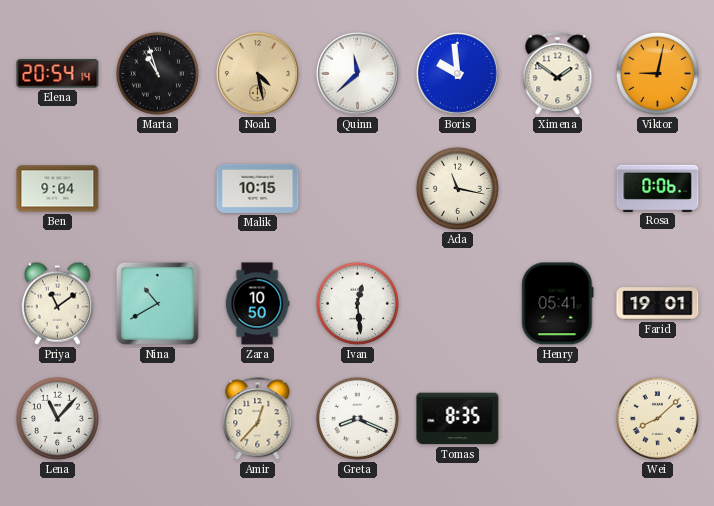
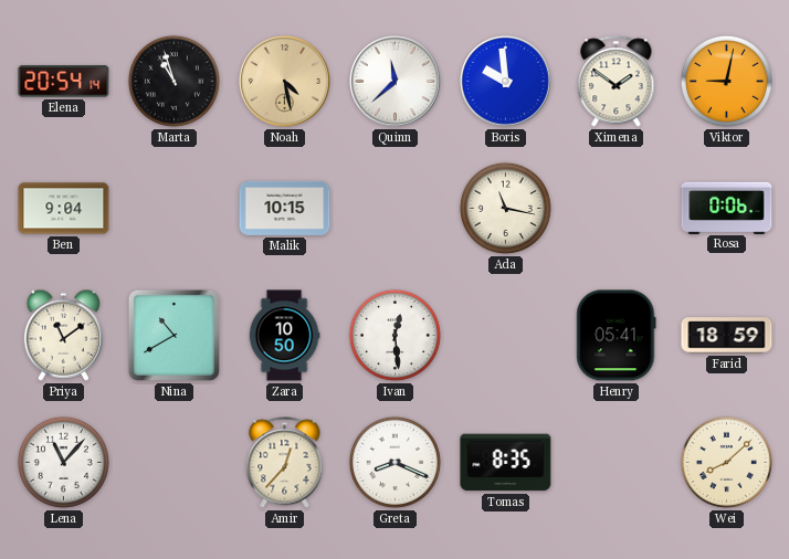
Farid: 19:01 -> 18:59 (727, 336)
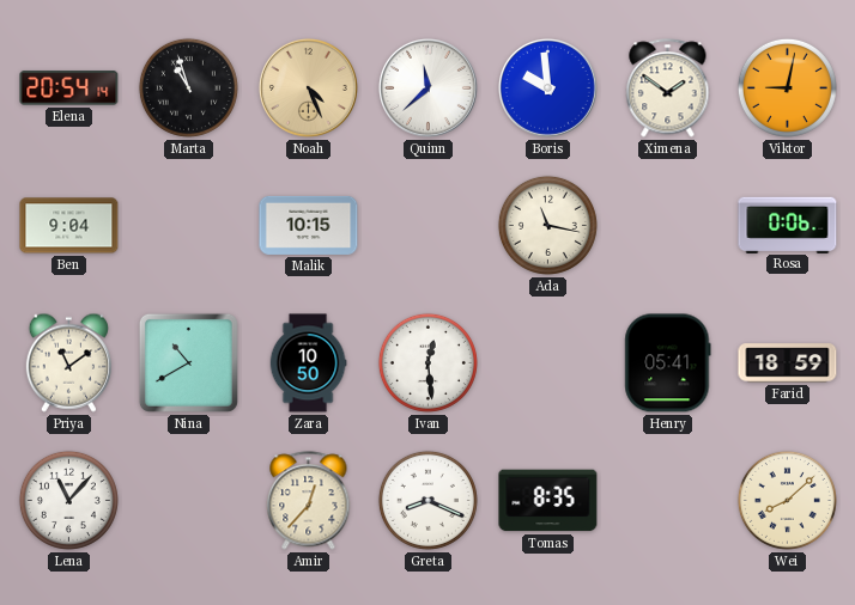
Noah: 4:28 -> 4:26 (308, 87)
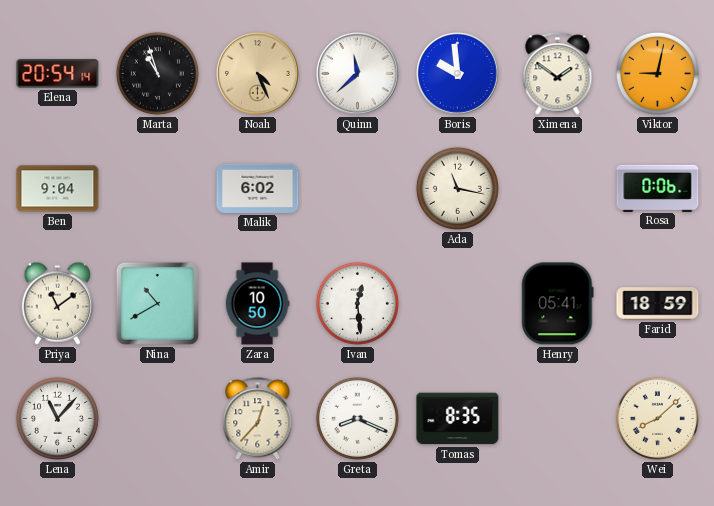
Malik: 10:15 -> 6:02 (258, 188)
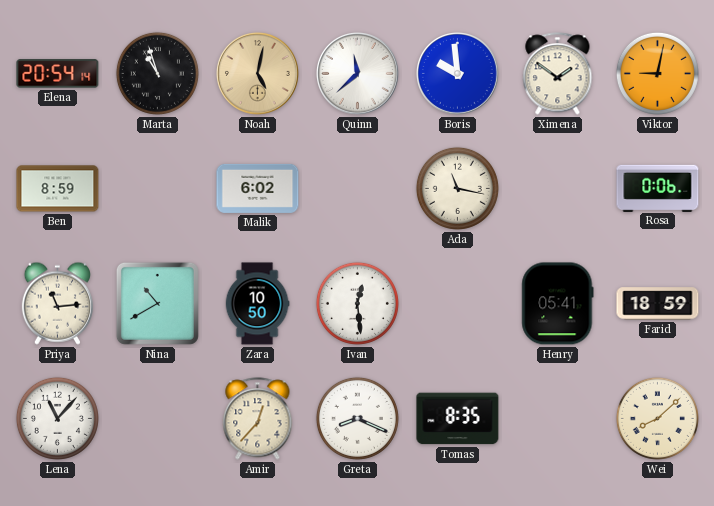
Noah: 4:26 -> 5:02 (257, 73)
Ben: 9:04 -> 8:59 (58, 189)
Priya: 11:09 -> 11:14 (57, 303)
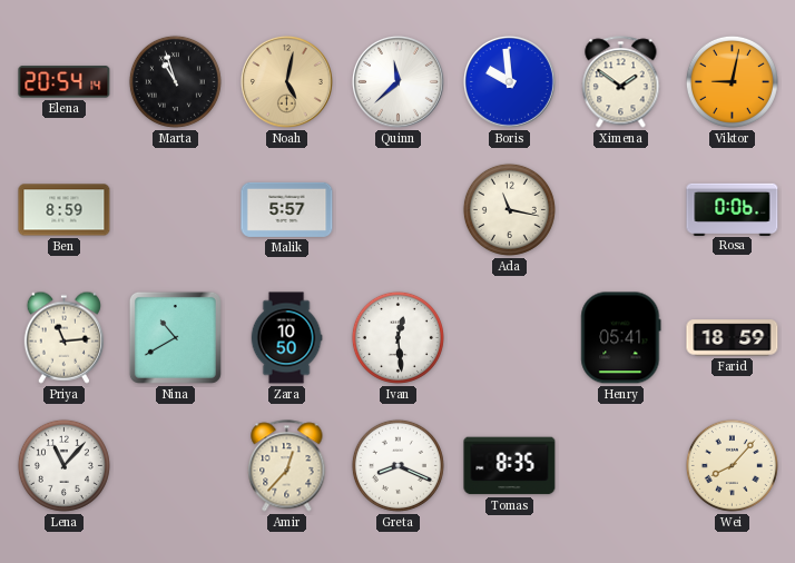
Malik: 6:02 -> 5:57 (287, 209)
Wei: 8:08 -> 8:07 (732, 465)
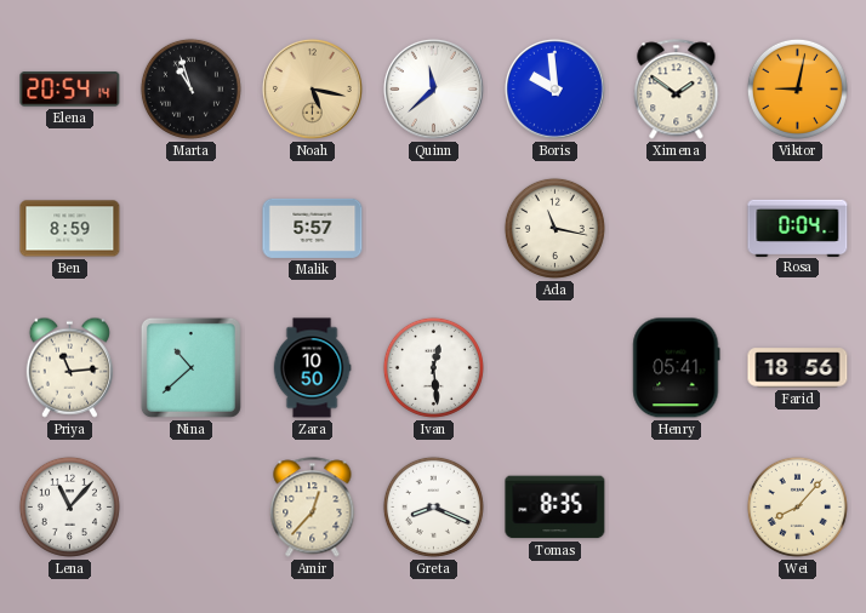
Noah: 5:02 -> 5:17 (312, 88)
Rosa: 0:06 -> 0:04 (798, 228)
Nina: 10:40 -> 10:38 (190, 367)
Farid: 18:59 -> 18:56 (798, 368)
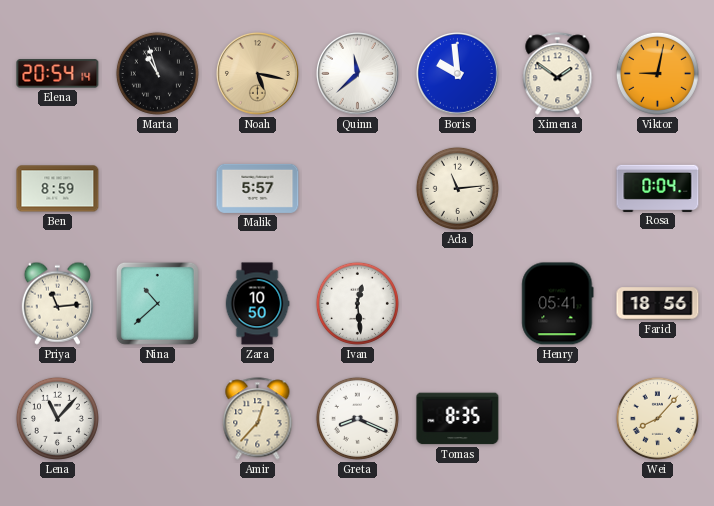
Ada: 11:17 -> 11:14 (457, 188)
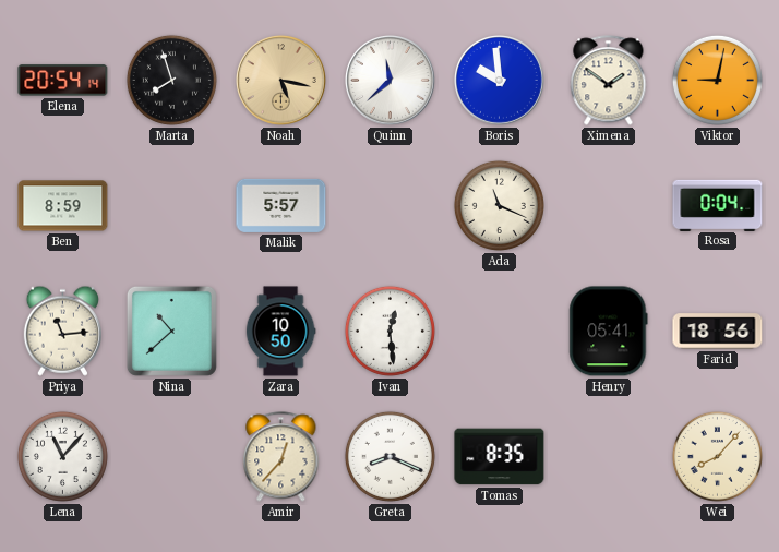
Marta: 10:57 -> 7:57 (171, 80)
Ada: 11:14 -> 11:19 (499, 205)
